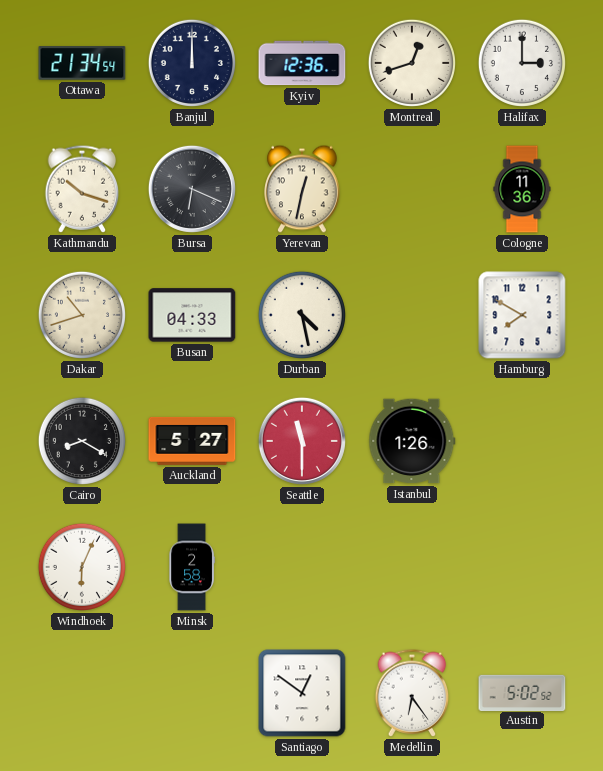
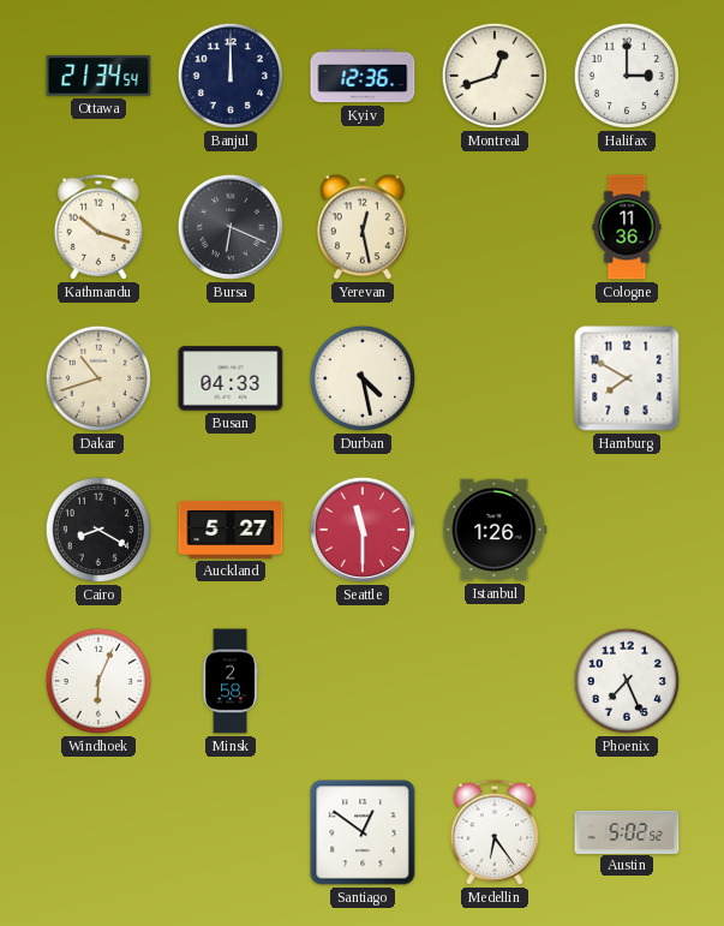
Yerevan: 12:32 -> 12:28 (363, 227)
Phoenix: none -> 7:26 (627, 681)
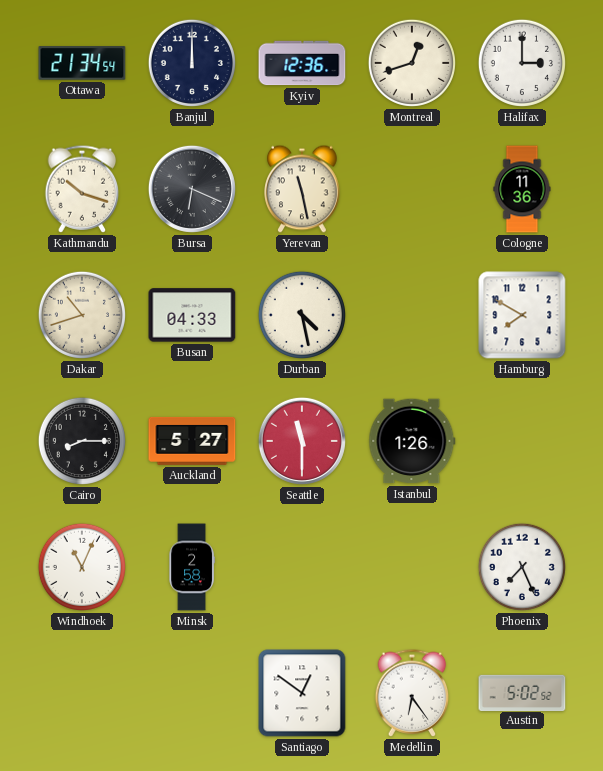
Yerevan: 12:28 -> 11:28 (302, 189)
Cairo: 8:20 -> 8:15 (82, 441)
Windhoek: 6:04 -> 11:04 (82, 567)
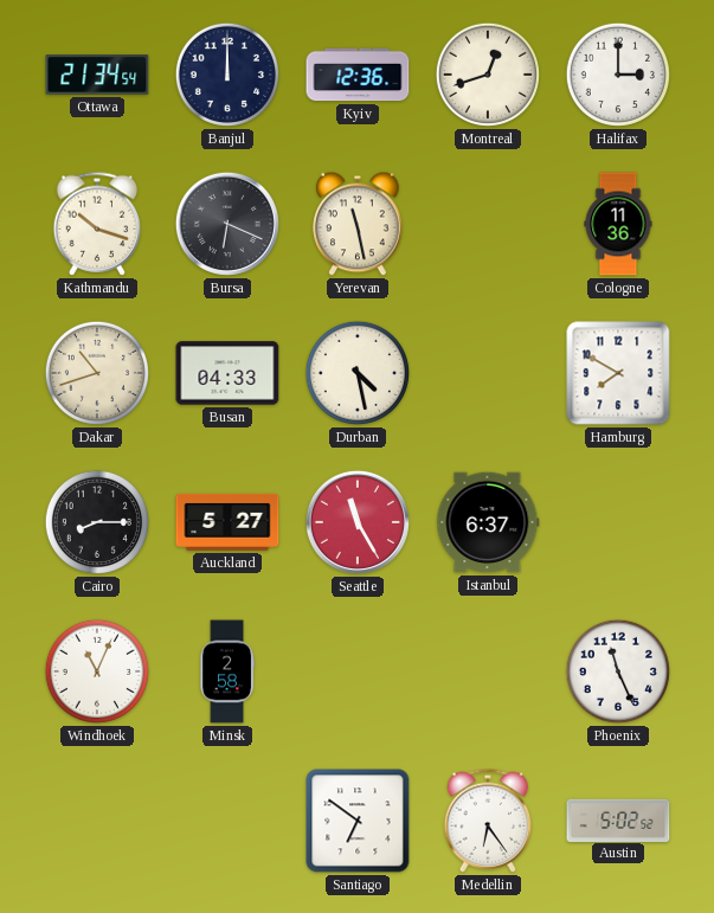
Seattle: 11:30 -> 11:25 (358, 522)
Istanbul: 1:26 -> 6:37 (488, 522)
Phoenix: 7:26 -> 11:26 (618, 671)
Santiago: 12:51 -> 6:51 (358, 821)
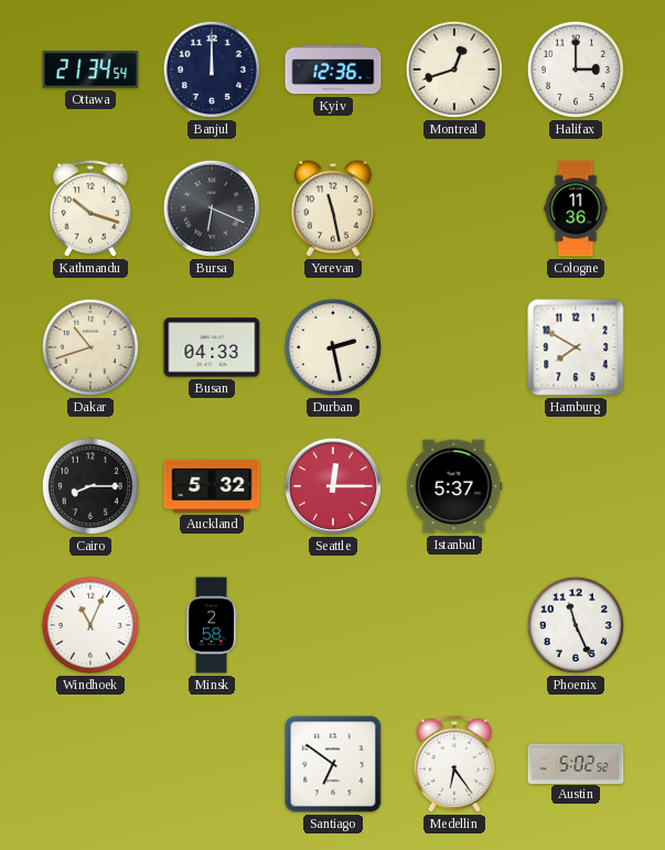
Durban: 4:28 -> 2:28 (333, 347)
Auckland: 5:27 -> 5:32 (212, 486)
Seattle: 11:25 -> 12:15 (333, 486)
Istanbul: 6:37 -> 5:37 (454, 486)
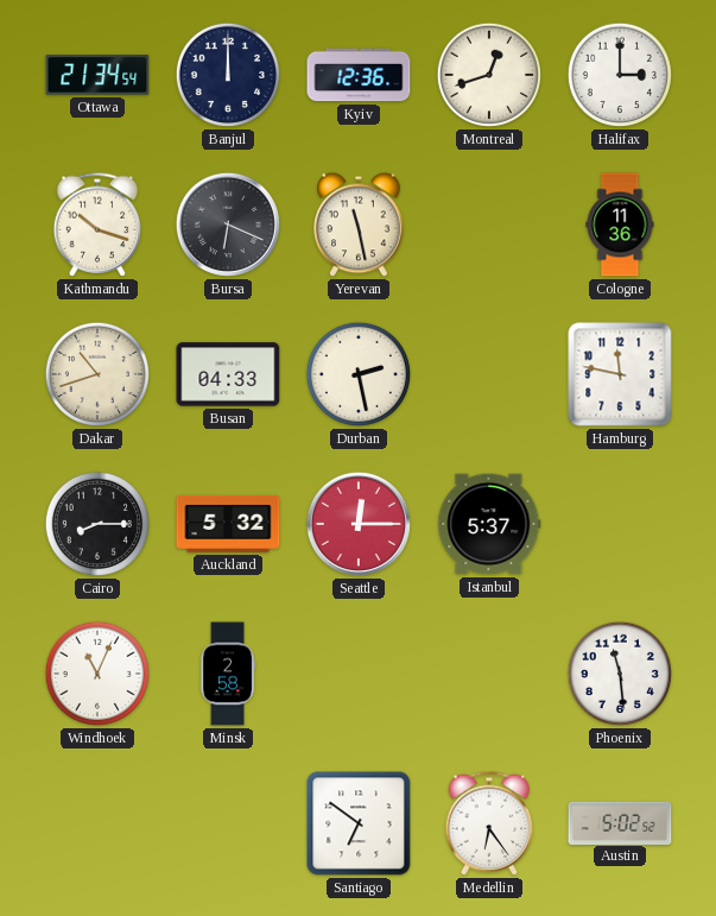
Hamburg: 7:50 -> 11:47 (620, 374)
Phoenix: 11:26 -> 11:29 (620, 674)
